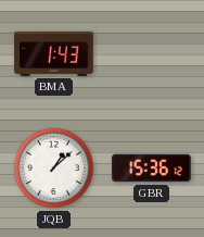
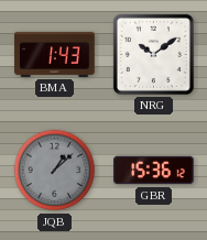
NRG: none -> 10:09 (153, 54)
JQB dial: white -> grey (55, 171)
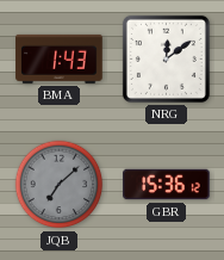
NRG: 10:09 -> 12:09 (166, 58)
JQB: 1:08 -> 7:08 (60, 185)
